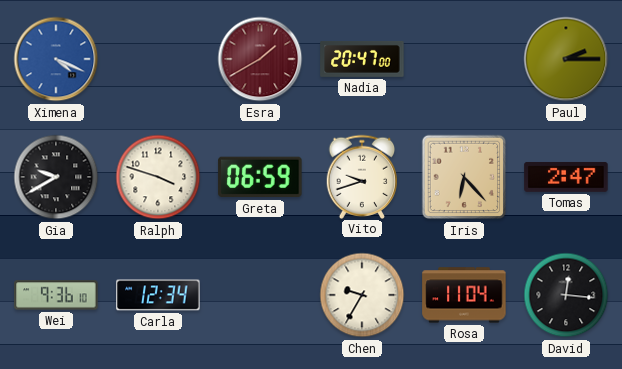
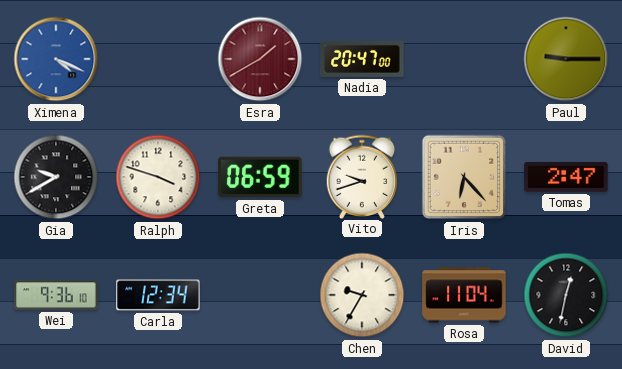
Paul: 2:15 -> 9:15 (566, 59)
David: 12:16 -> 12:32 (566, 295)
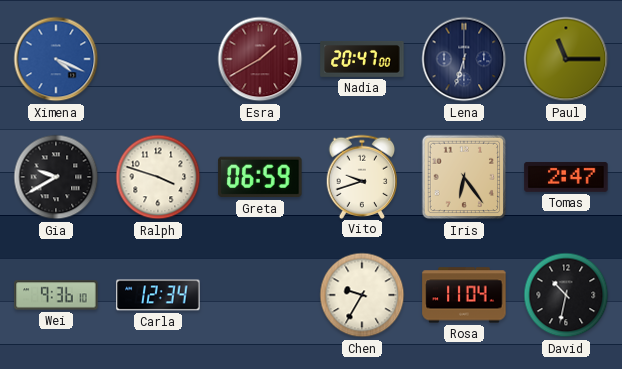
Lena: none -> 6:33 (464, 59)
Paul: 9:15 -> 11:15 (566, 59)
Iris: 6:23 -> 6:24 (464, 177)
David: 12:32 -> 10:32 (566, 295)
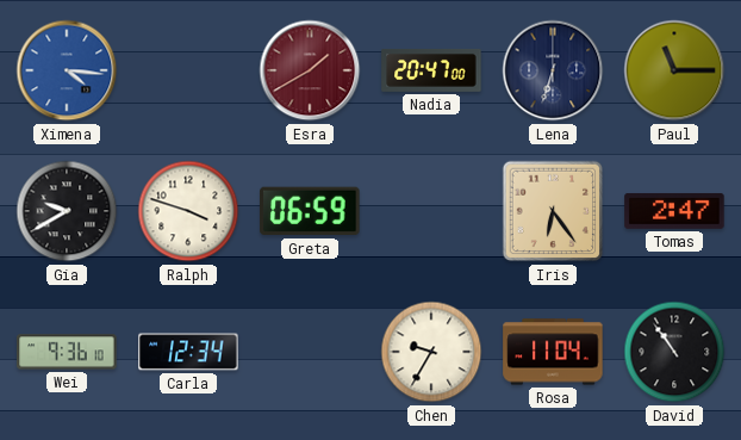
Ximena: 4:19 -> 4:16 (67, 70)
Vito: 9:42 -> none (362, 176)
David: 10:32 -> 10:54 (674, 352)
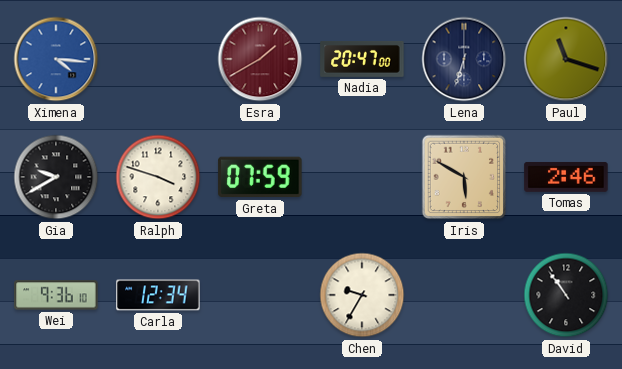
Paul: 11:15 -> 11:18 (566, 59)
Greta: 06:59 -> 07:59 (260, 177)
Iris: 6:24 -> 5:50 (464, 177)
Tomas: 2:47 -> 2:46 (566, 177)
Rosa: 11:04 -> none (553, 352)
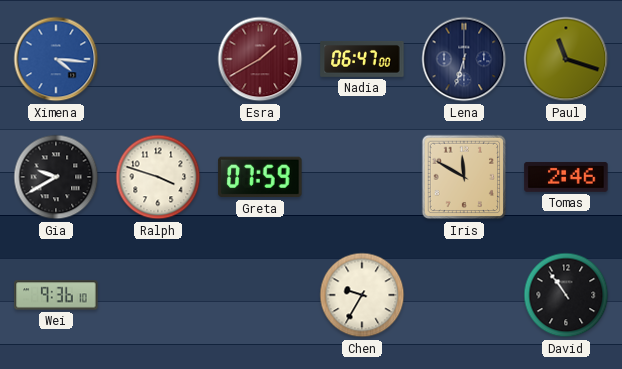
Nadia: 20:47 -> 06:47 (362, 60)
Iris: 5:50 -> 11:50 (464, 177)
Carla: 12:34 -> none (158, 295)
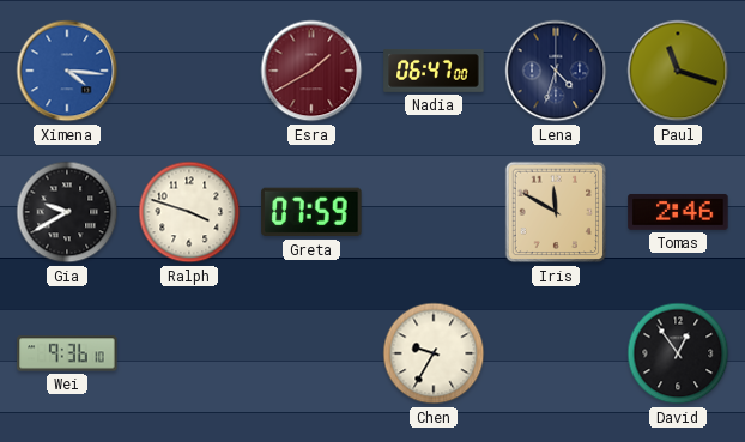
Lena: 6:33 -> 4:33 (556, 71)
David: 10:54 -> 12:54 (678, 353)
